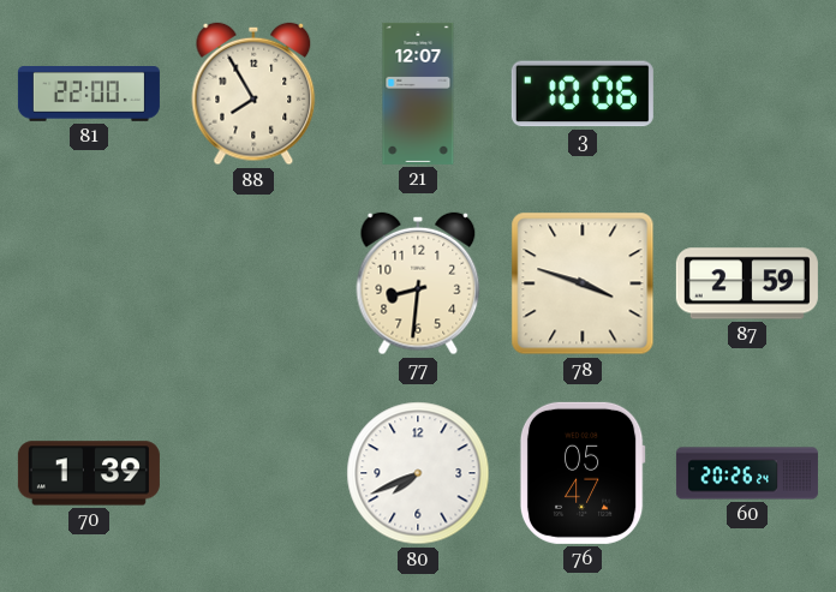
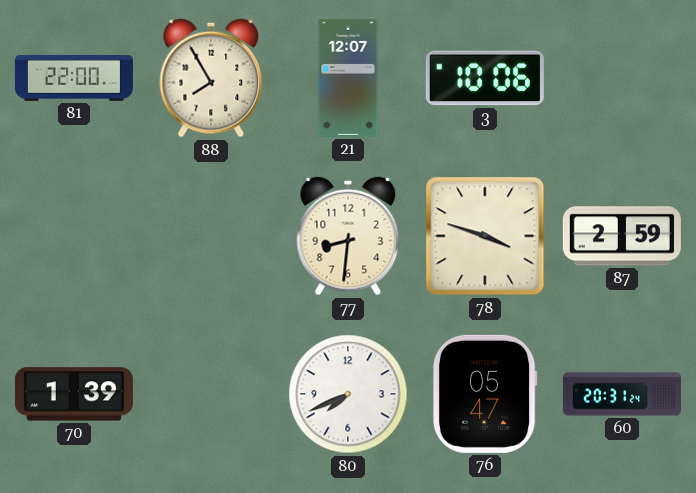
60: 20:26 -> 20:31 (622, 394)
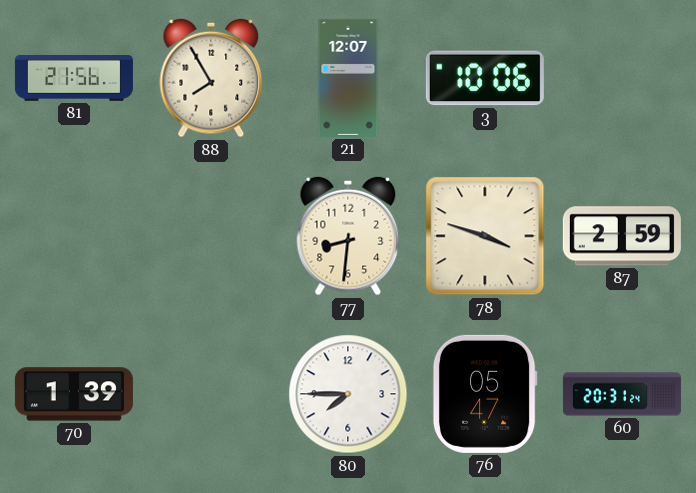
81: 22:00 -> 21:56 (74, 78)
80: 7:41 -> 7:45 (348, 394)
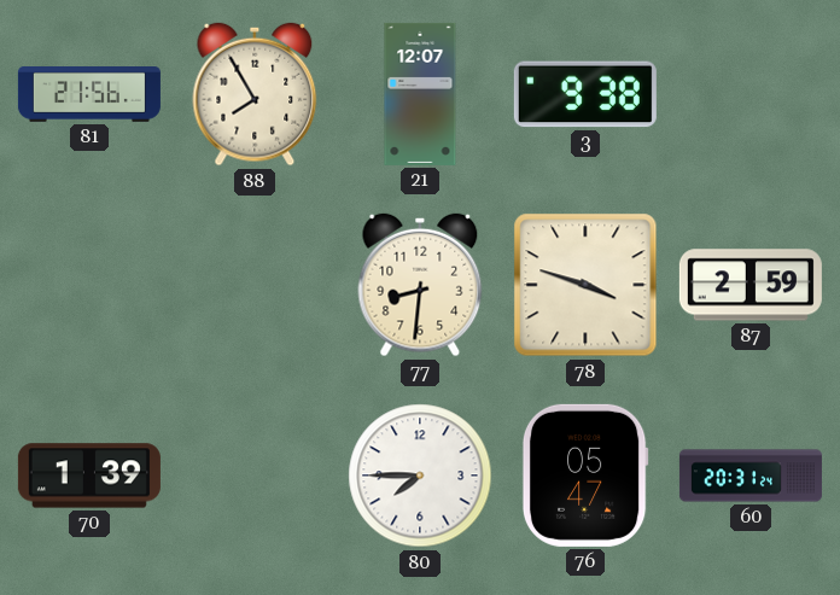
3: 10:06 -> 9:38 (585, 94)
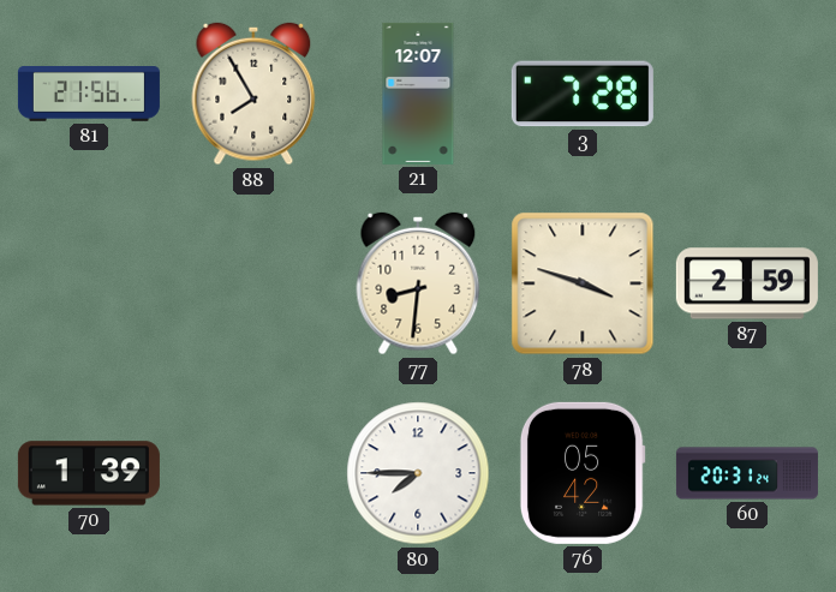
3: 9:38 -> 7:28 (583, 94)
76: 05:47 -> 05:42 (583, 473)
